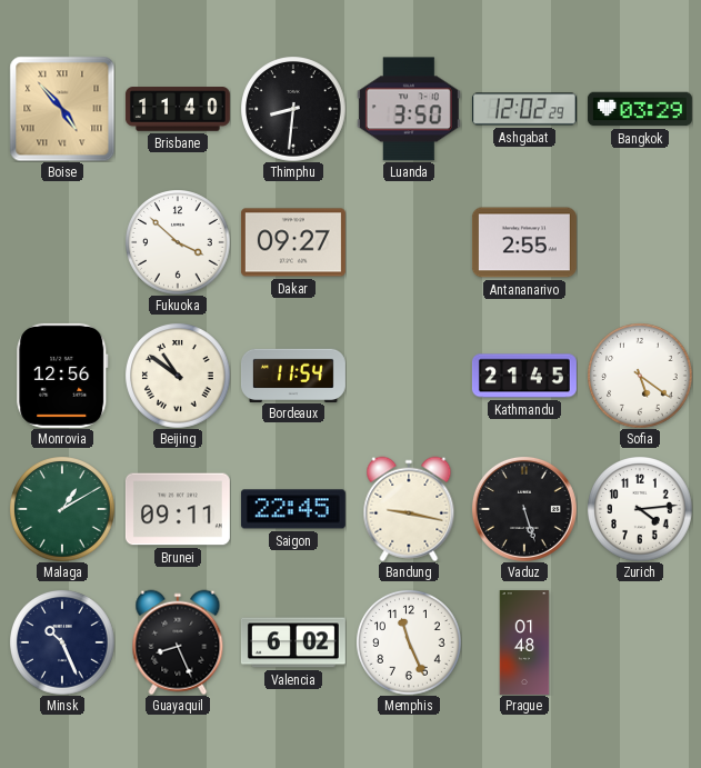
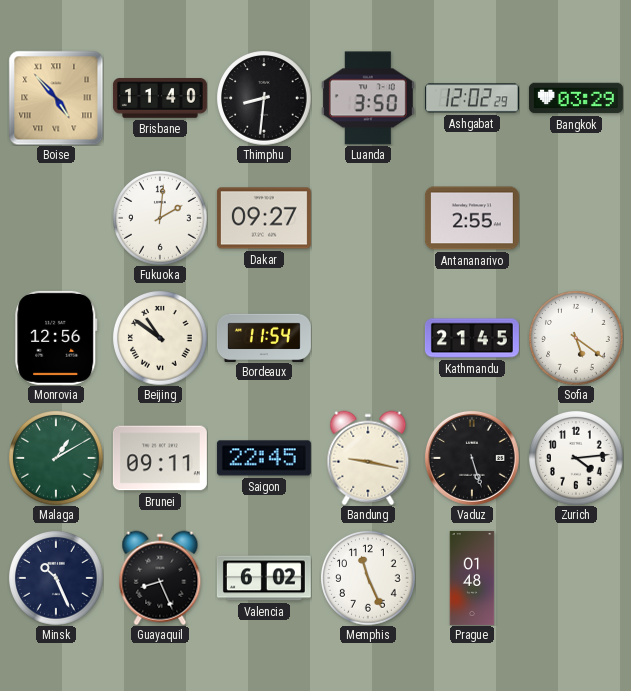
Fukuoka: 3:52 -> 2:01 (160, 218)
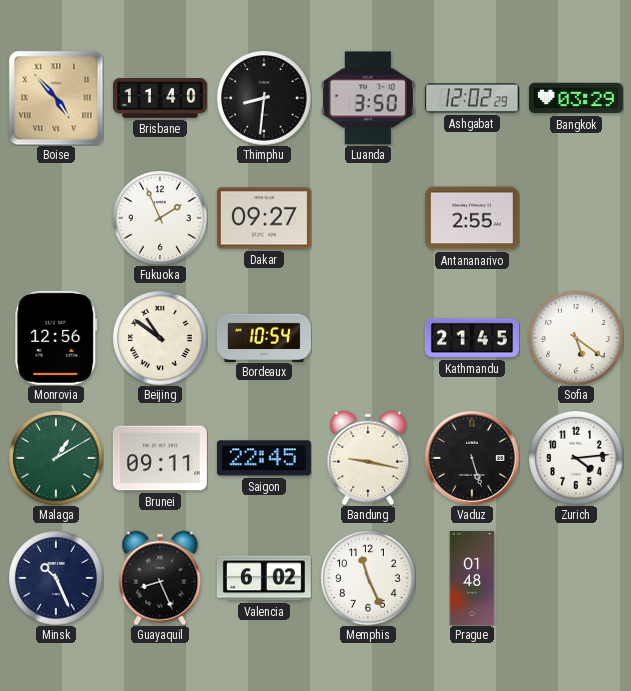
Fukuoka: 2:01 -> 1:56 (160, 218)
Bordeaux: 11:54 -> 10:54 (264, 337)
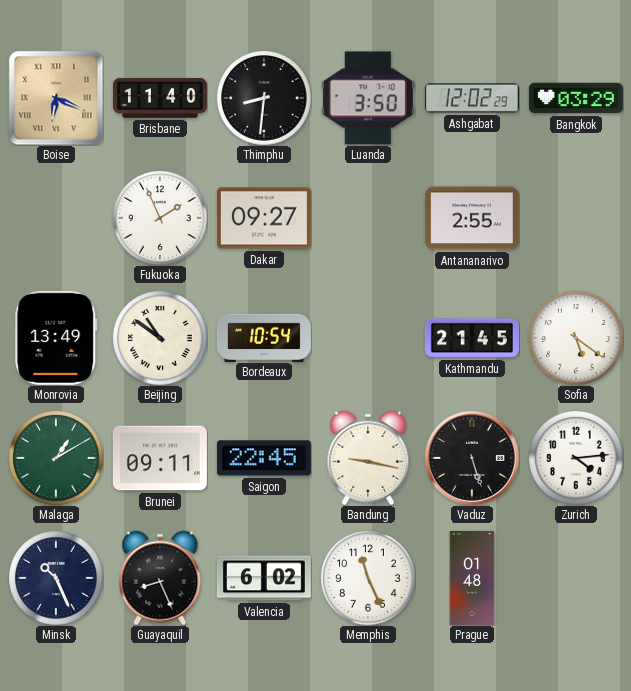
Boise: 4:53 -> 6:19 (56, 98)
Monrovia: 12:56 -> 13:49 (56, 338)
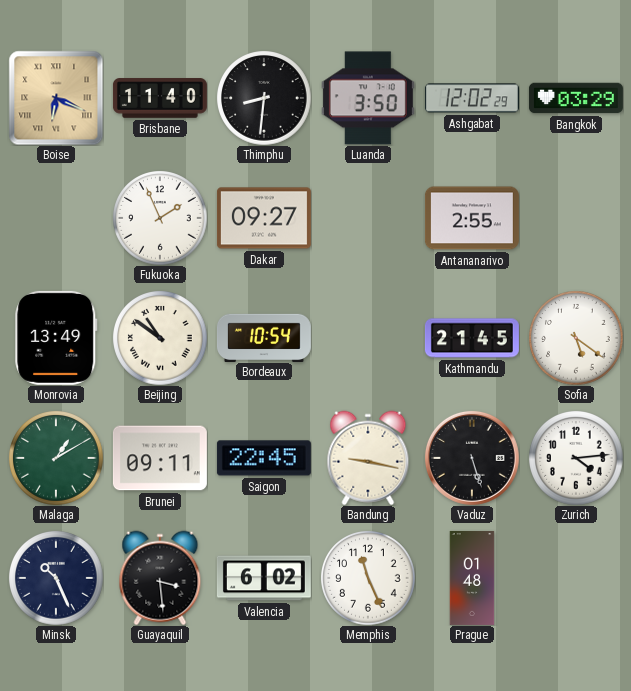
Guayaquil: 8:26 -> 3:29 (160, 578)
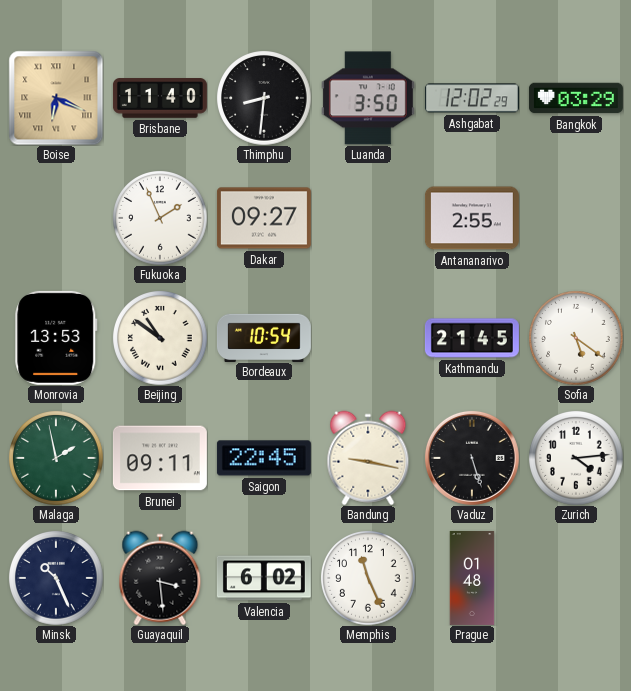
Monrovia: 13:49 -> 13:53 (56, 338)
Malaga: 1:10 -> 1:58 (56, 458)
